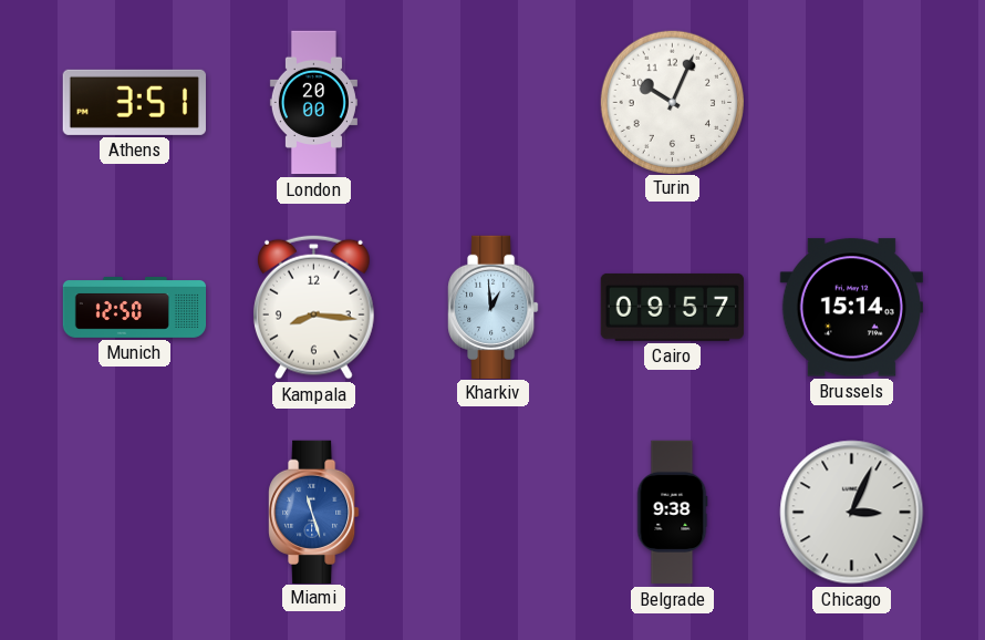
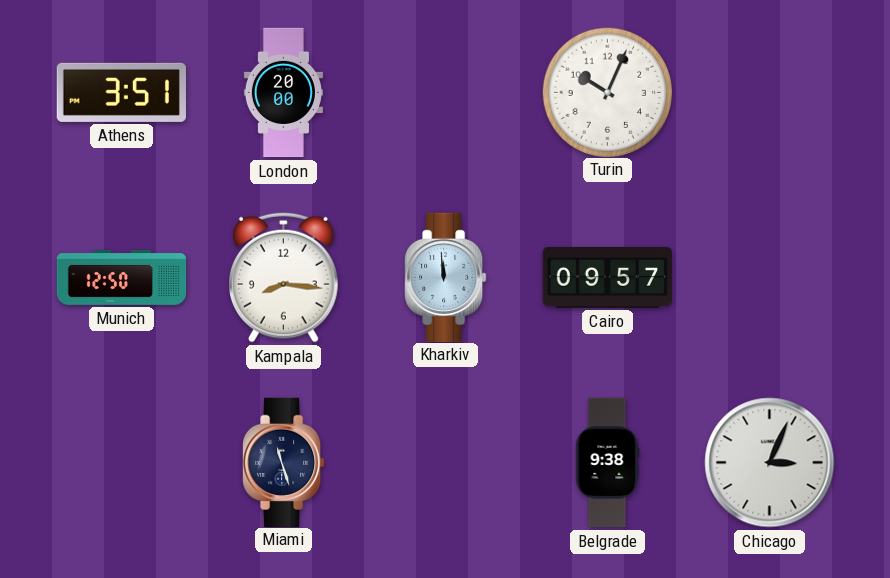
Kharkiv: 12:59 -> 11:59 (446, 277)
Brussels: 15:14 -> none (851, 308)
Miami dial: blue -> navy (284, 462)
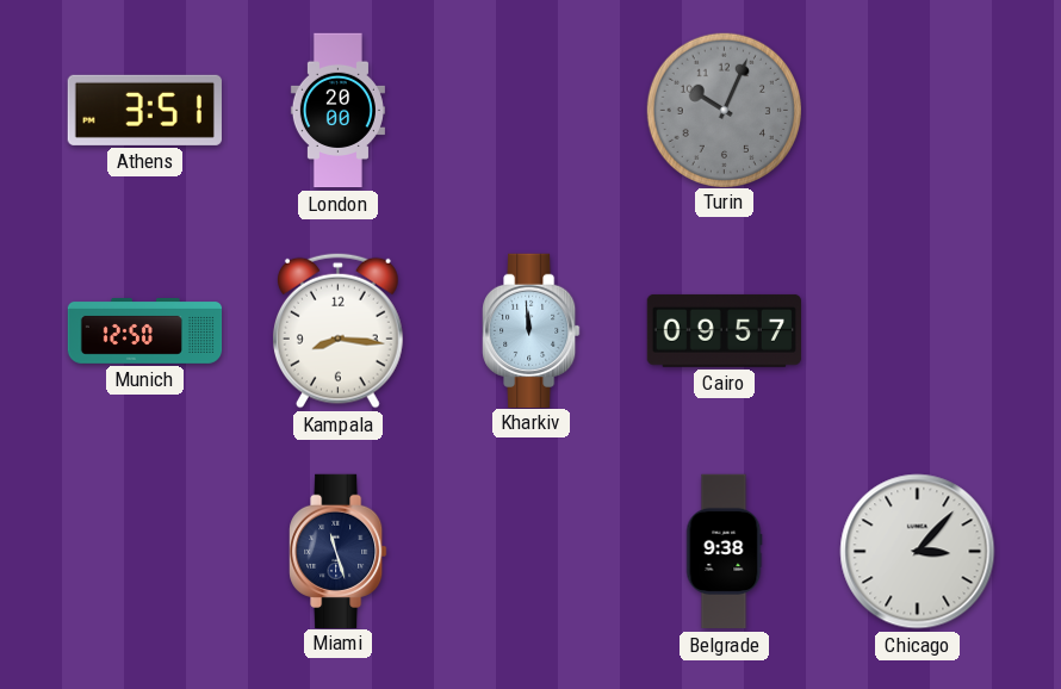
Turin dial: white -> grey (724, 110)
Chicago: 3:04 -> 3:07 (918, 552)
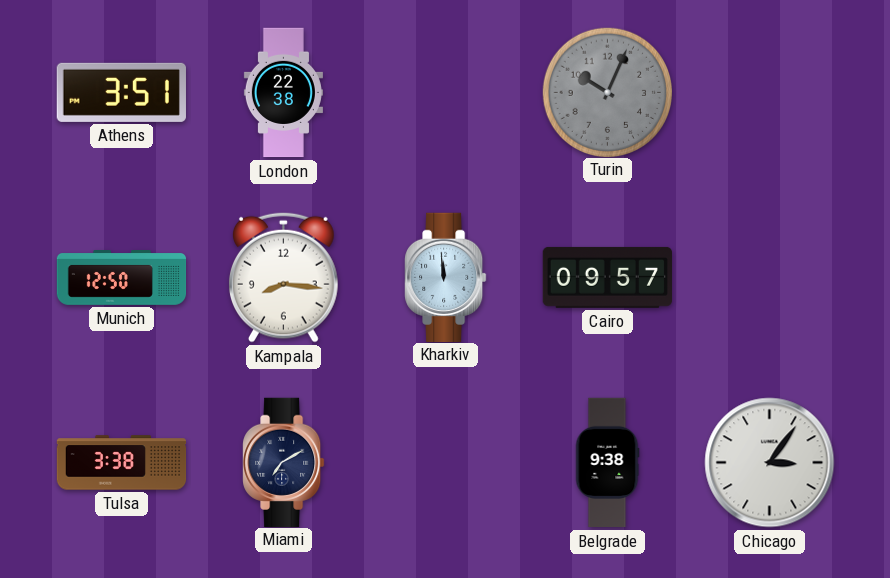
London: 20:00 -> 22:38 (283, 93)
Tulsa: none -> 3:38 (122, 463)
Miami: 11:27 -> 7:10 (284, 462)
Chicago: 3:07 -> 3:06 (770, 463)
